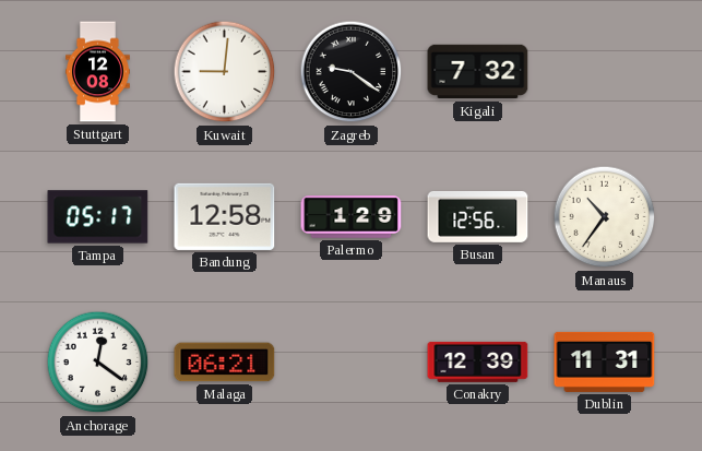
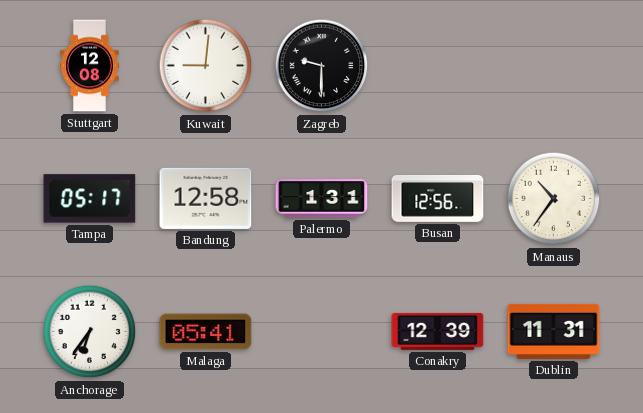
Zagreb: 9:21 -> 9:30 (322, 66)
Kigali: 7:32 -> none (478, 72)
Palermo: 1:29 -> 1:31 (322, 199)
Anchorage: 12:21 -> 6:36 (90, 332)
Malaga: 06:21 -> 05:41 (206, 332)
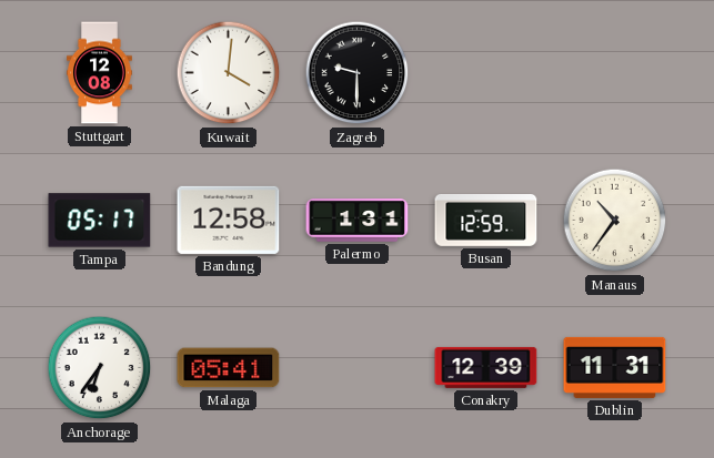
Kuwait: 9:01 -> 4:01 (229, 73)
Busan: 12:56 -> 12:59 (486, 221)
